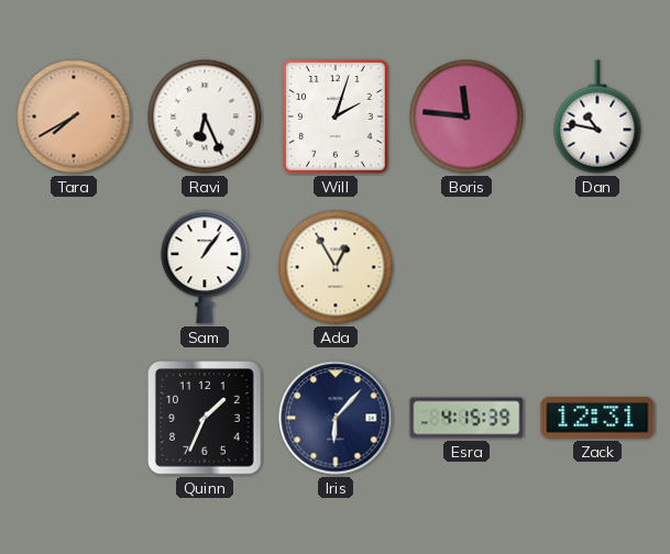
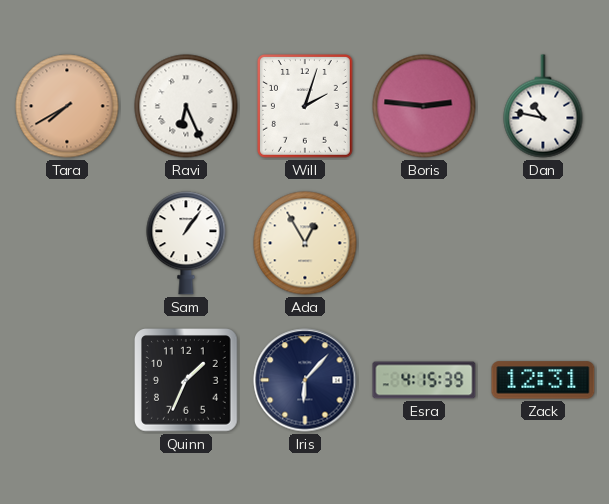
Boris: 11:46 -> 2:46 (424, 106)
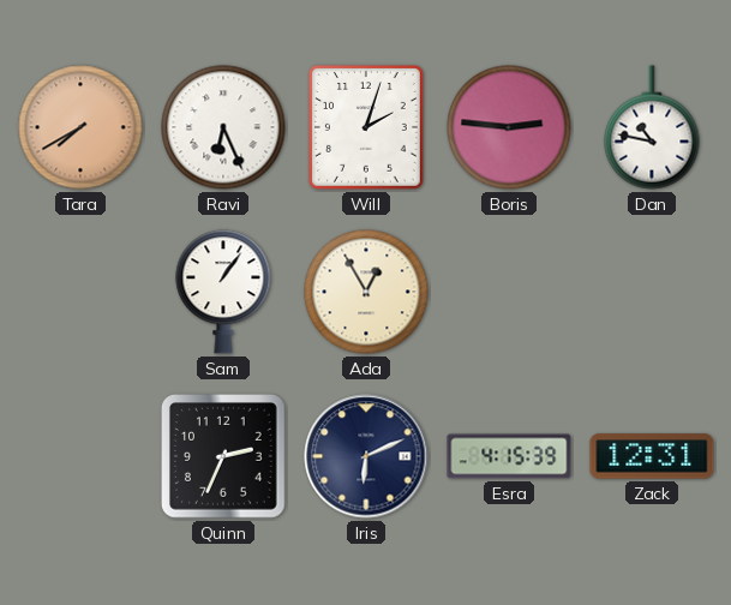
Quinn: 1:34 -> 2:34 (224, 457)
Iris: 6:07 -> 6:11 (366, 456)
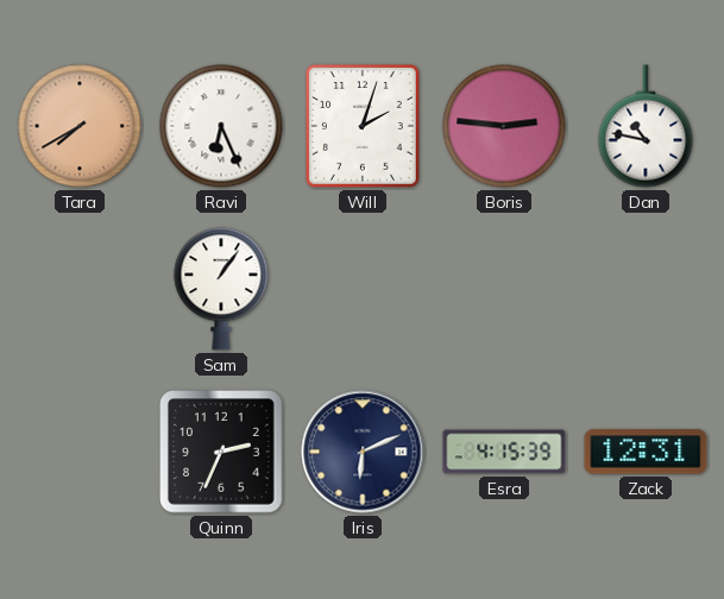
Ada: 12:55 -> none (366, 292)
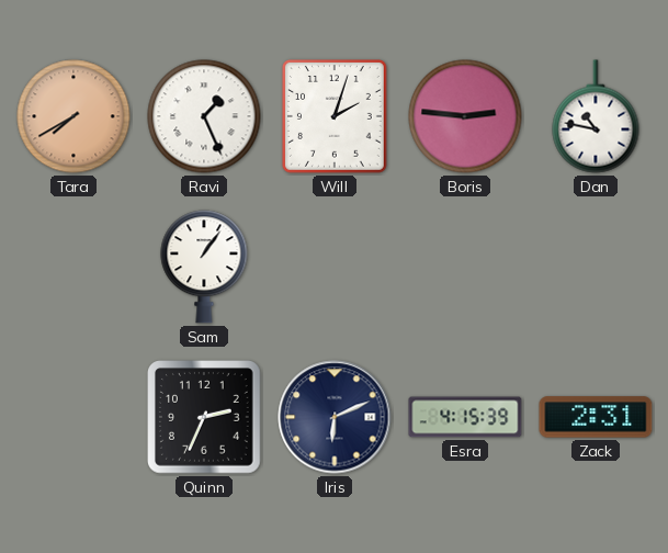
Ravi: 6:26 -> 1:26 (204, 116)
Zack: 12:31 -> 2:31 (596, 417)
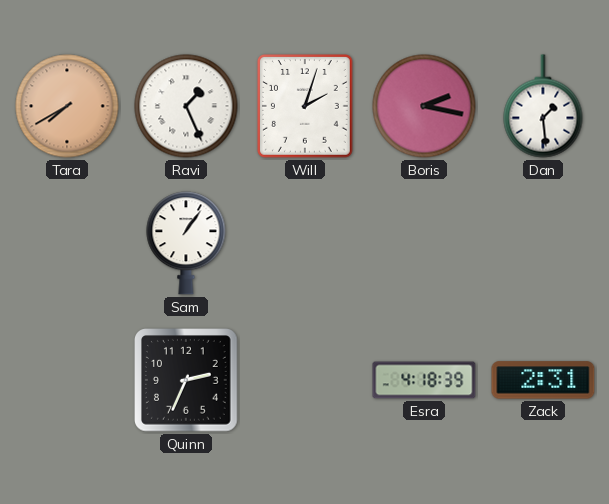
Boris: 2:46 -> 2:17 (424, 106)
Dan: 10:47 -> 1:29 (543, 106)
Iris: 6:11 -> none (335, 417)
Esra: 4:15 -> 4:18 (424, 380)
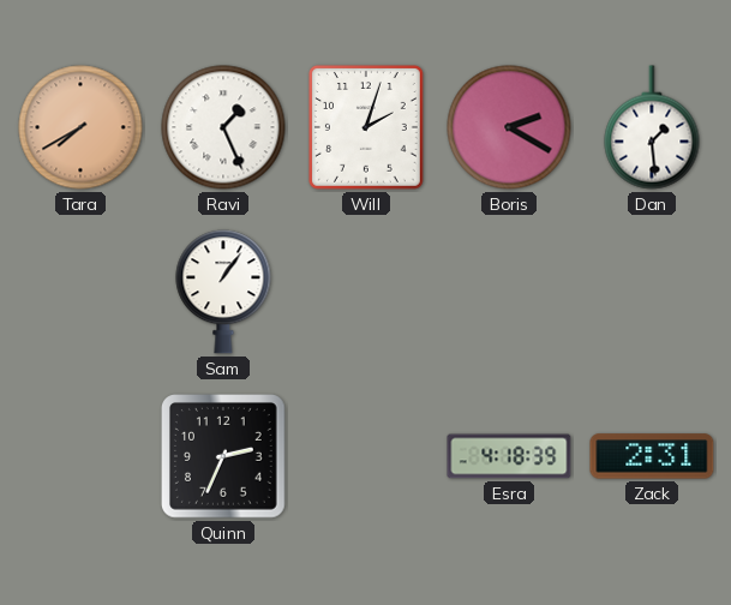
Boris: 2:17 -> 2:20 (509, 127)
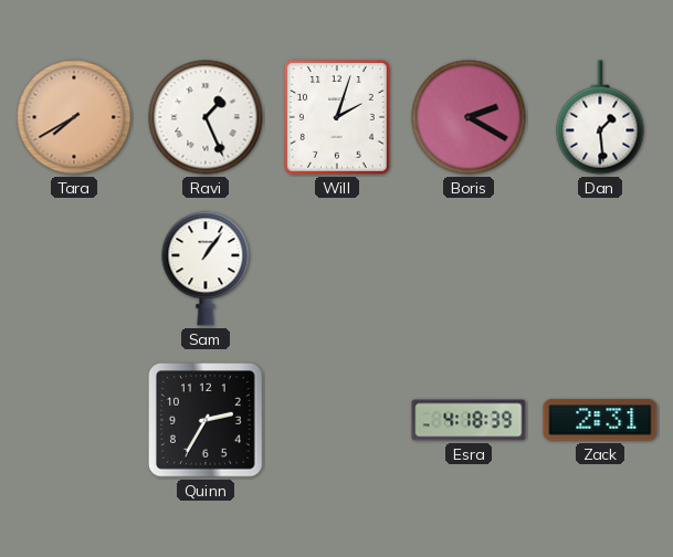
Quinn: 2:34 -> 2:35 (207, 421)
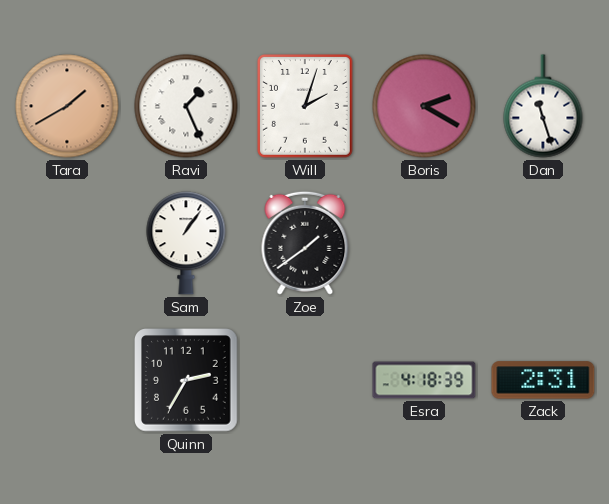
Tara: 7:40 -> 1:40 (67, 106)
Dan: 1:29 -> 11:27 (543, 106)
Zoe: none -> 1:39 (305, 243)
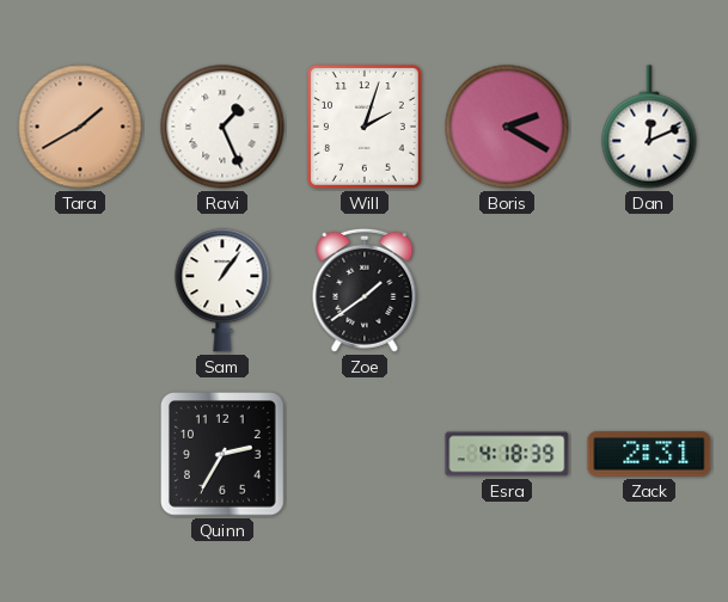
Dan: 11:27 -> 12:11 (649, 127)
